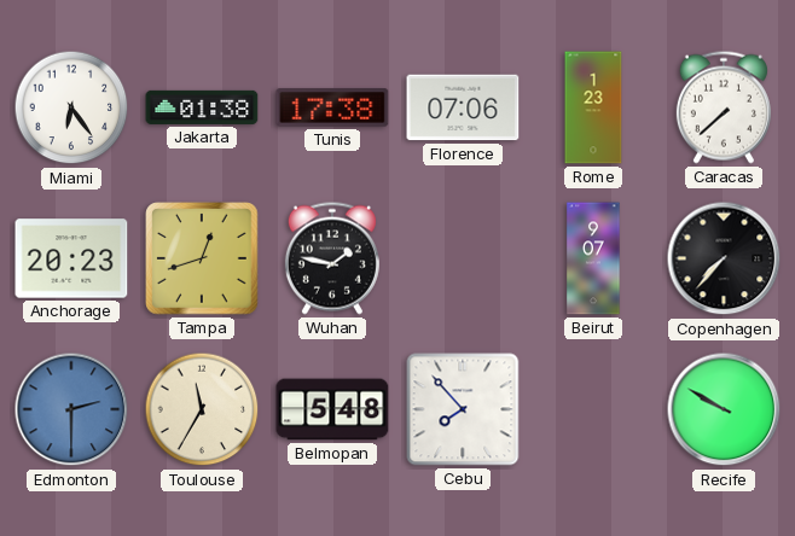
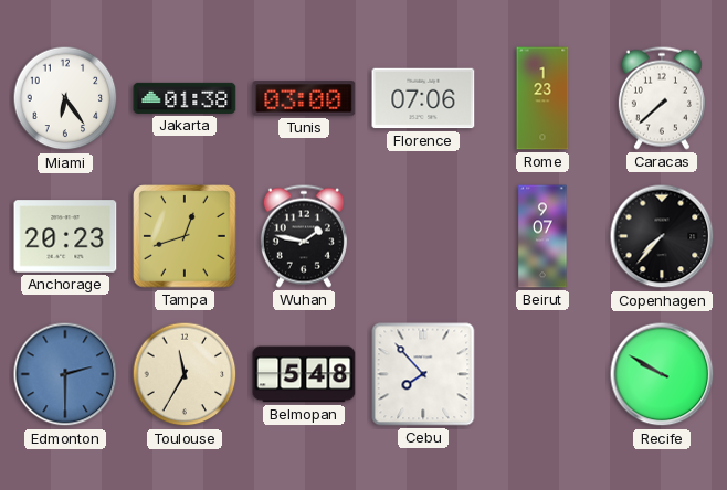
Tunis: 17:38 -> 03:00 (304, 98)
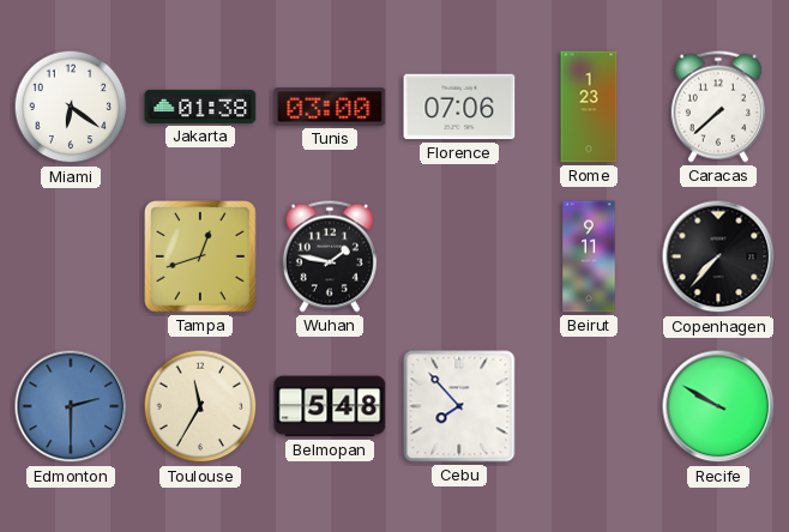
Miami: 6:24 -> 6:21 (71, 107)
Anchorage: 20:23 -> none (65, 236)
Beirut: 9:07 -> 9:11 (589, 256)
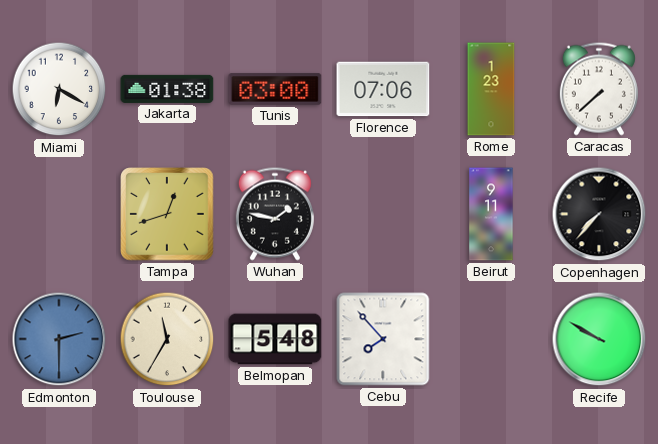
Miami: 6:21 -> 6:20 (59, 89)
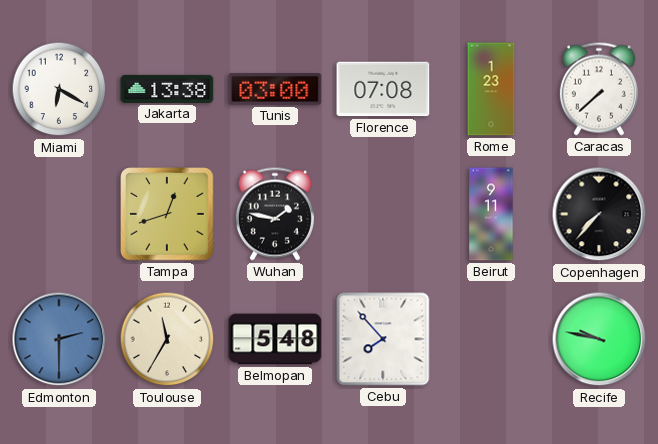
Jakarta: 01:38 -> 13:38 (167, 89)
Florence: 07:06 -> 07:08 (383, 89)
Recife: 9:50 -> 9:47 (599, 339)
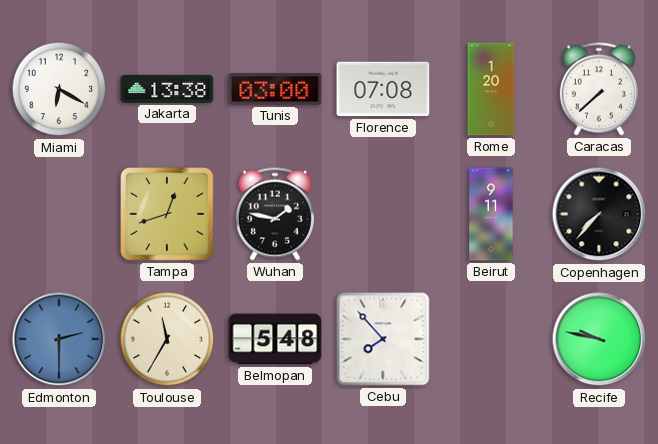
Rome: 1:23 -> 1:20 (491, 89)
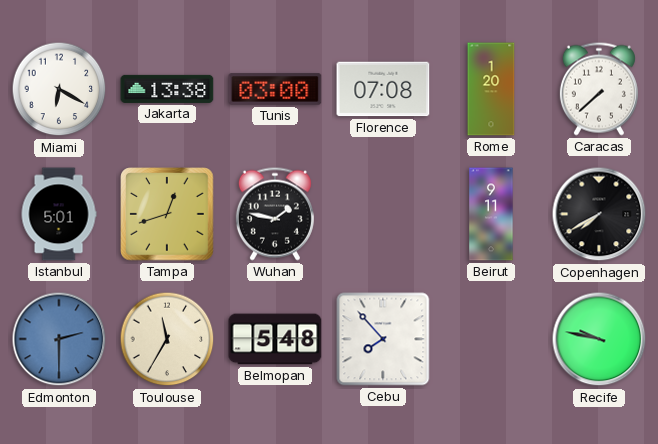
Istanbul: none -> 5:01 (59, 214)
Copenhagen: 7:37 -> 7:40 (599, 214)
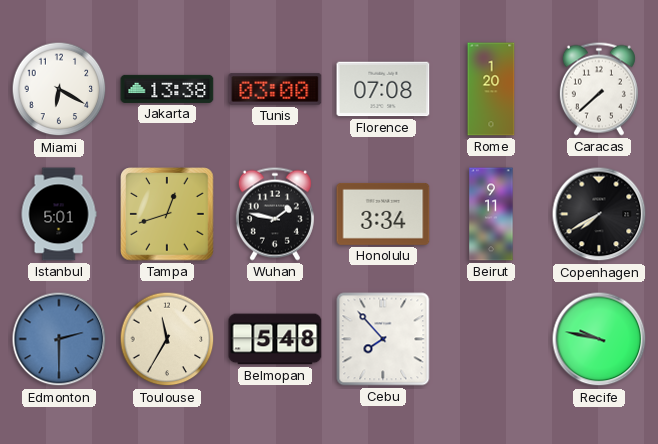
Honolulu: none -> 3:34 (383, 214)
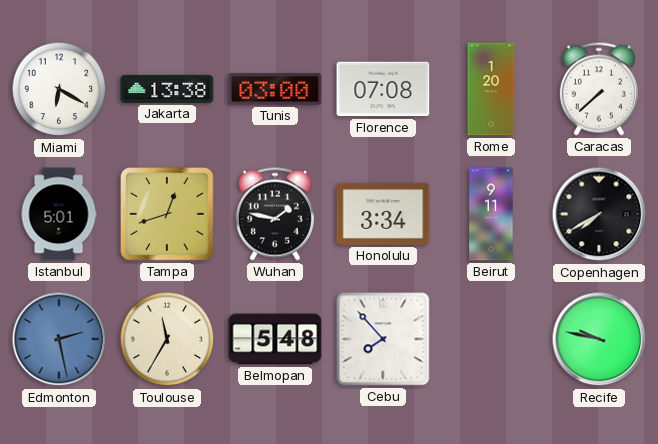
Edmonton: 2:30 -> 2:28 (59, 339)
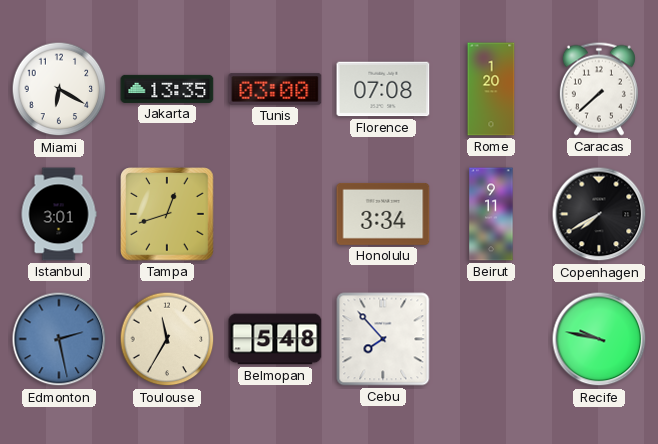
Jakarta: 13:38 -> 13:35 (167, 89)
Istanbul: 5:01 -> 3:01 (59, 214)
Wuhan: 1:47 -> none (275, 214)
